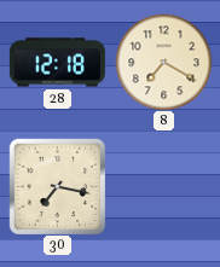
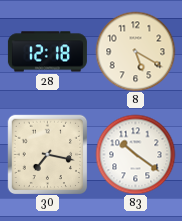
8: 7:20 -> 5:20 (135, 51)
83: none -> 10:21 (135, 154)
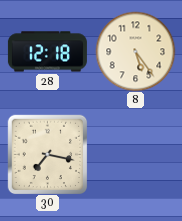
8: 5:20 -> 5:24 (135, 51)
83: 10:21 -> none (135, 154)
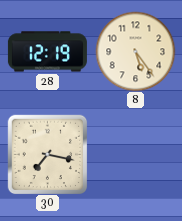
28: 12:18 -> 12:19 (47, 52)
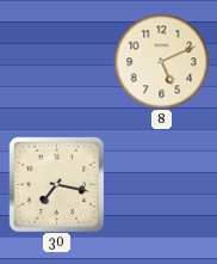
28: 12:19 -> none (47, 52)
8: 5:24 -> 5:11 (161, 61)
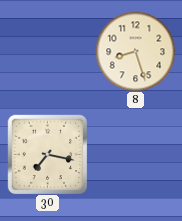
8: 5:11 -> 8:27 (135, 51)
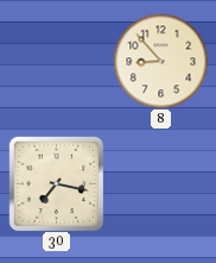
8: 8:27 -> 8:53 (160, 61)
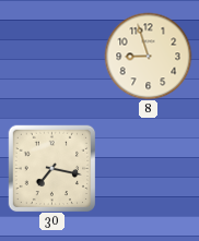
8: 8:53 -> 8:57 (148, 56)
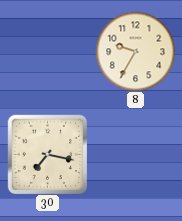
8: 8:57 -> 9:35 (135, 51)
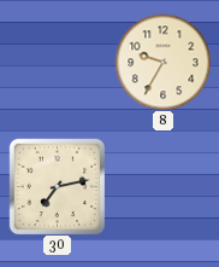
30: 7:17 -> 7:13 (57, 186)
